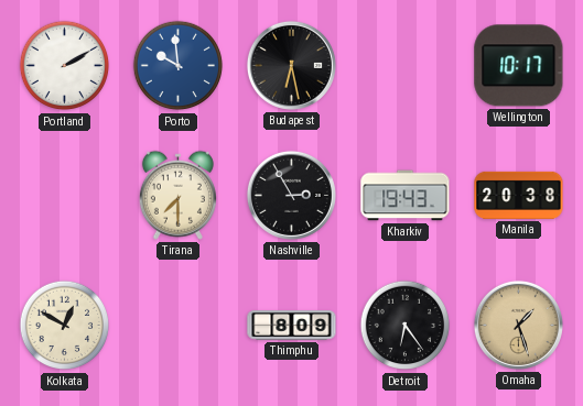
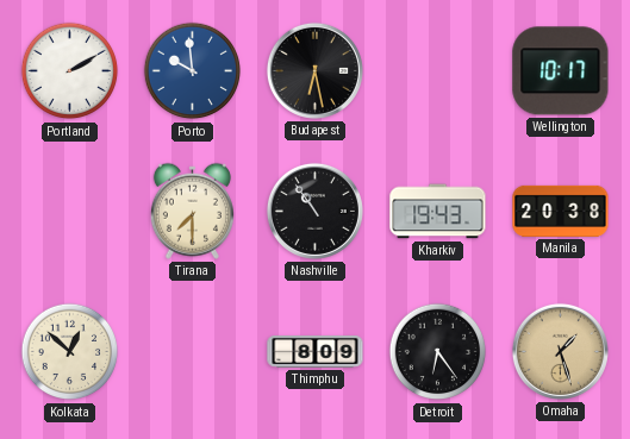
Nashville: 2:55 -> 10:54 (314, 211)
Kolkata: 12:50 -> 12:52 (70, 352)
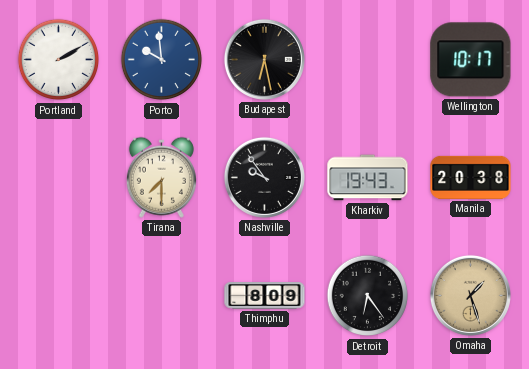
Nashville: 10:54 -> 9:54 (264, 177)
Kolkata: 12:52 -> none (70, 352)
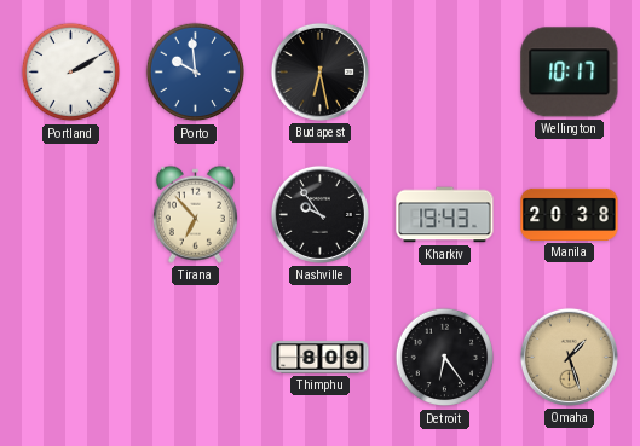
Tirana: 7:30 -> 6:53 (195, 214)
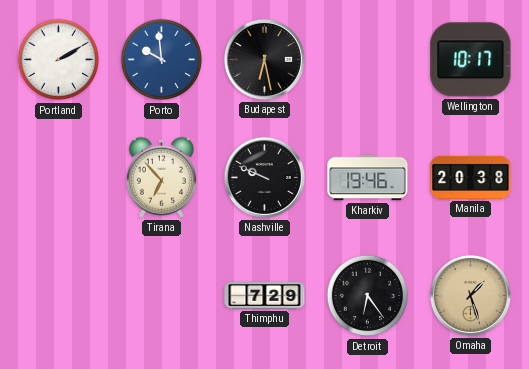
Nashville: 9:54 -> 9:49 (264, 177)
Kharkiv: 19:43 -> 19:46 (368, 178)
Thimphu: 8:09 -> 7:29 (265, 296)
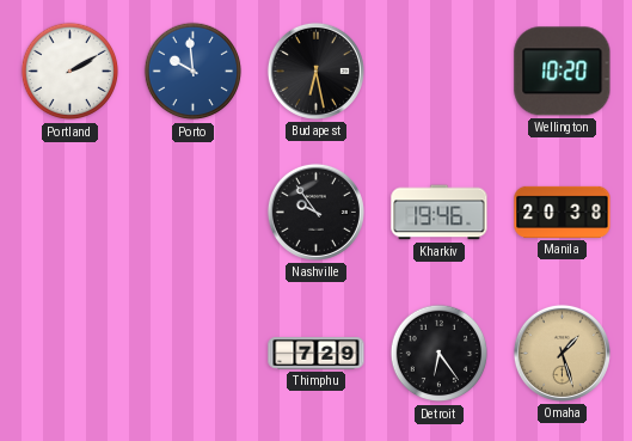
Wellington: 10:17 -> 10:20 (563, 72)
Tirana: 6:53 -> none (161, 177)
Nashville: 9:49 -> 9:54 (315, 212)
